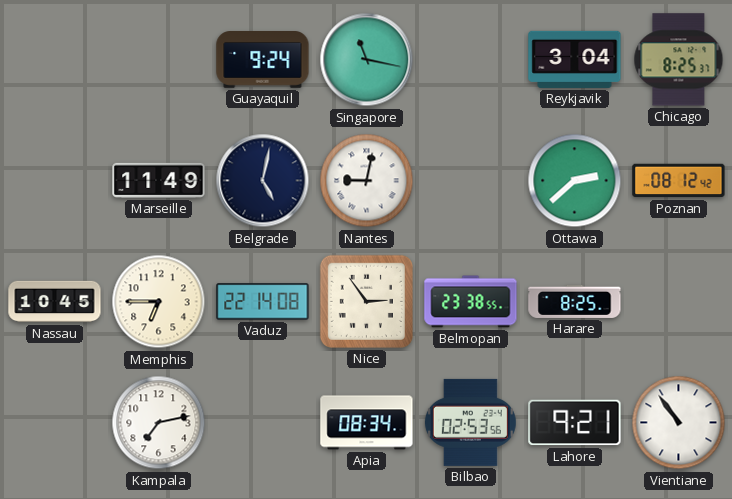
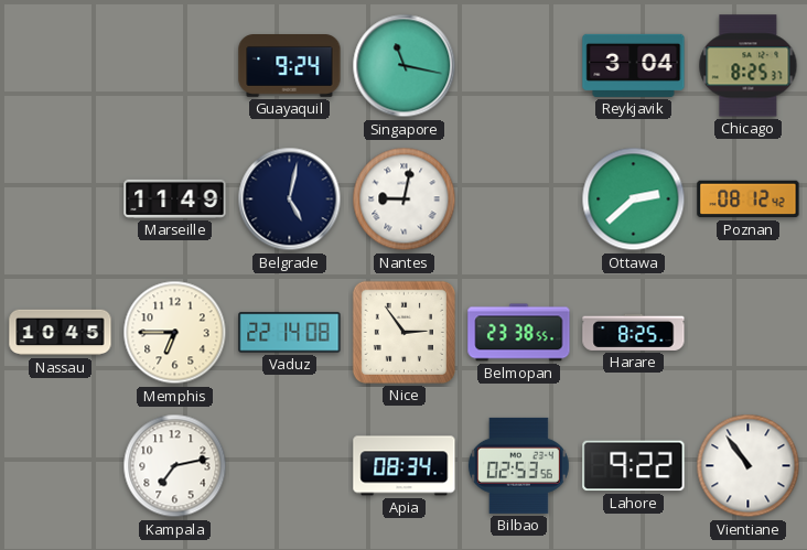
Lahore: 9:21 -> 9:22 (634, 466)
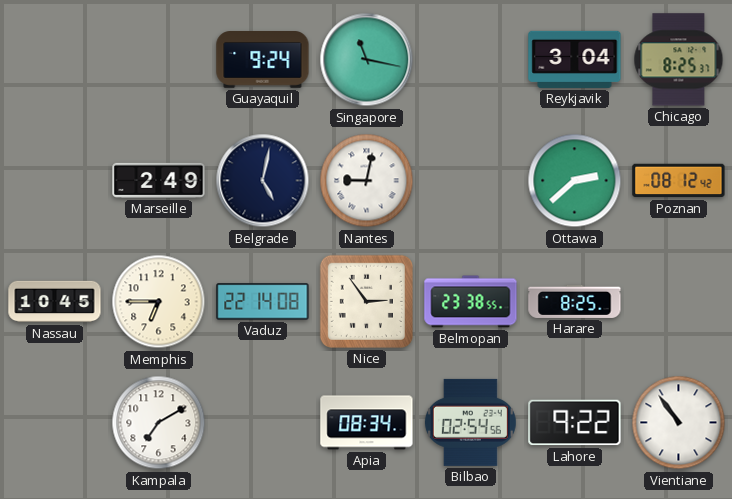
Marseille: 11:49 -> 2:49 (159, 180)
Kampala: 7:13 -> 7:10 (159, 423)
Bilbao: 02:53 -> 02:54 (470, 422)
